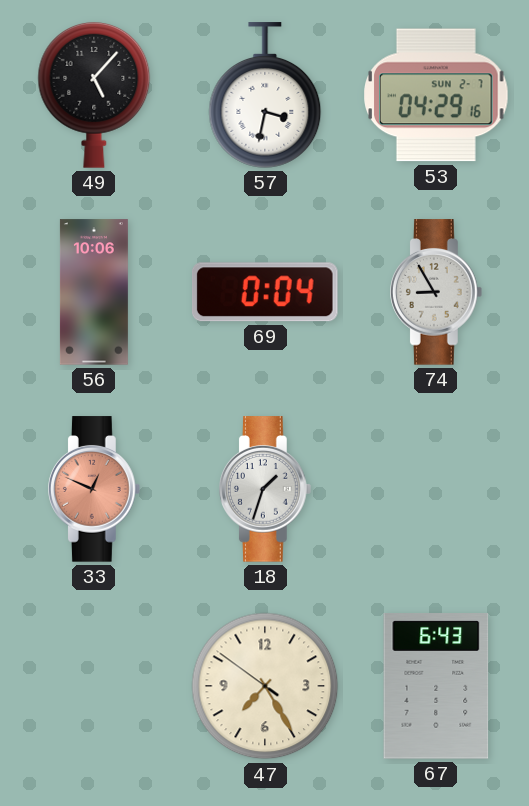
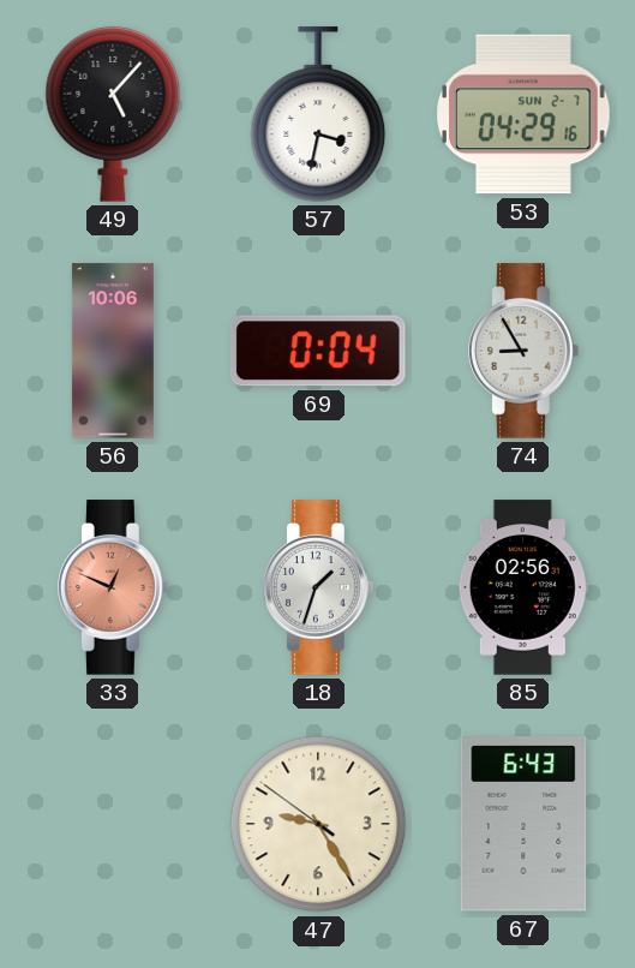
85: none -> 02:56 (523, 587)
47: 7:24 -> 9:24 (318, 824)
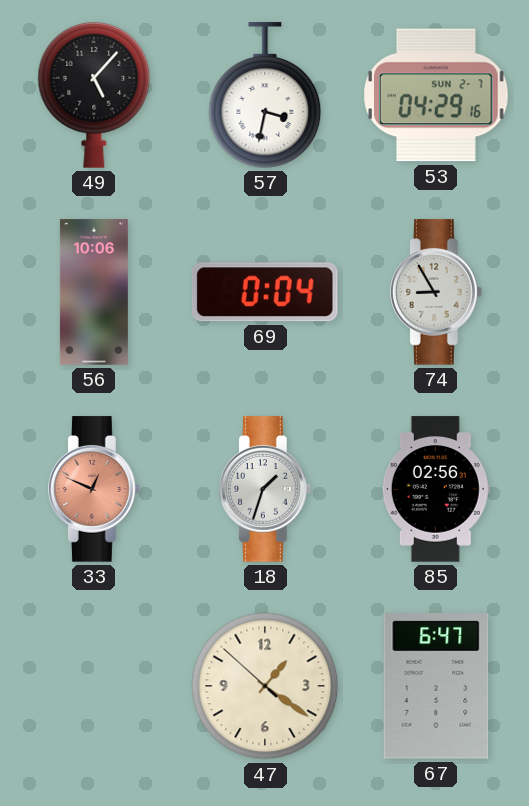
47: 9:24 -> 1:20 (265, 686)
67: 6:43 -> 6:47 (436, 686)
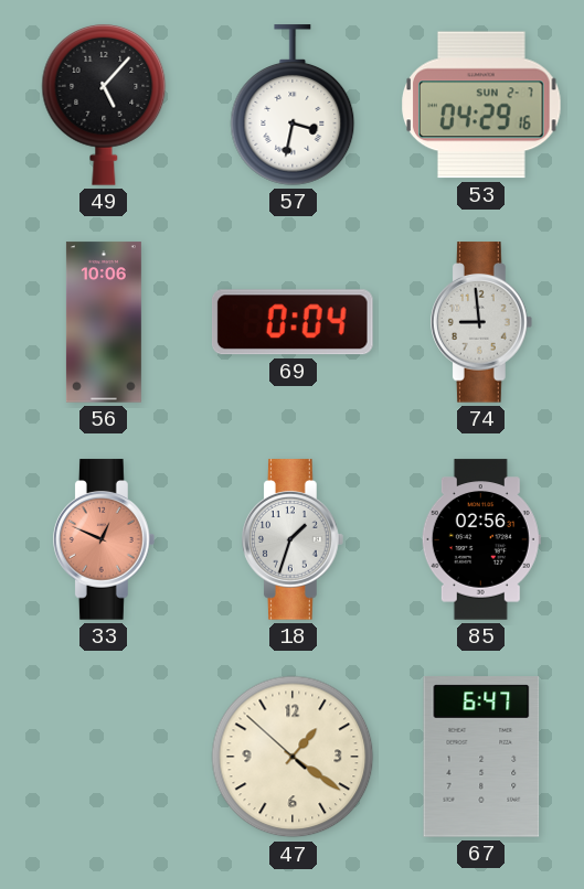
74: 8:55 -> 8:59 (482, 322)
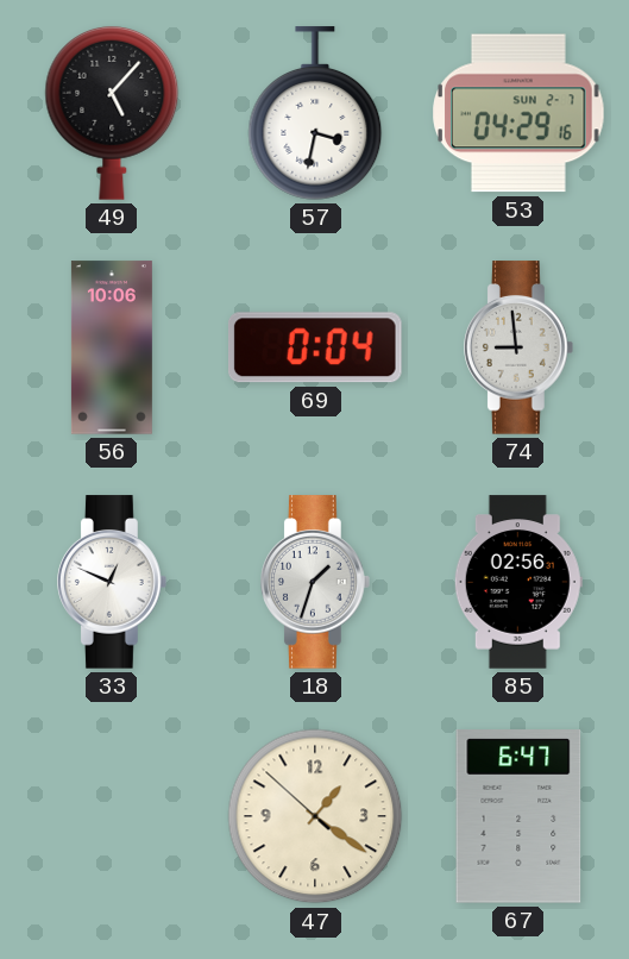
33 dial: salmon -> white (113, 582)
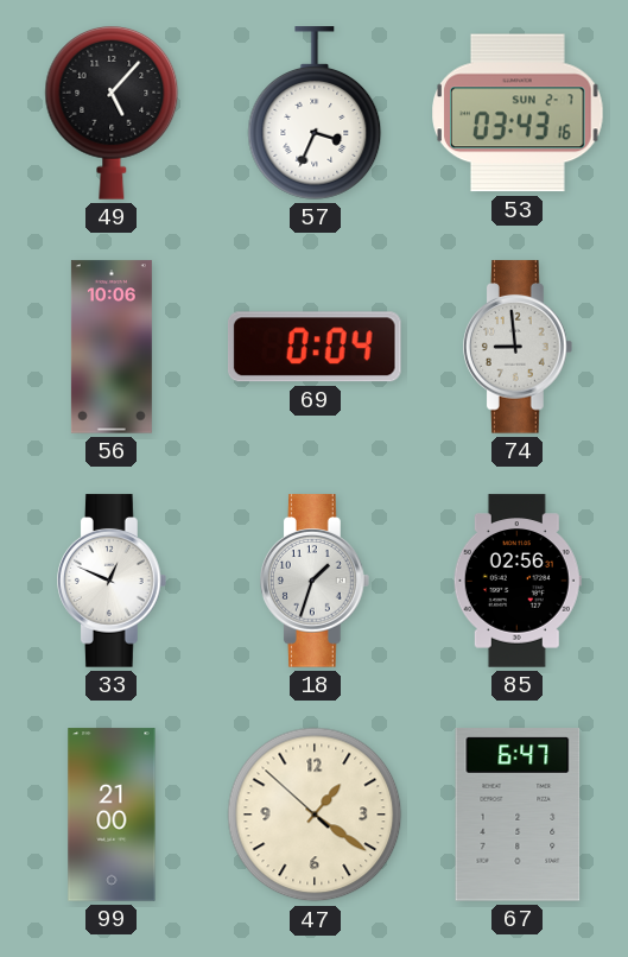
57: 3:32 -> 3:34 (315, 113)
53: 04:29 -> 03:43 (518, 113)
99: none -> 21:00 (112, 815)
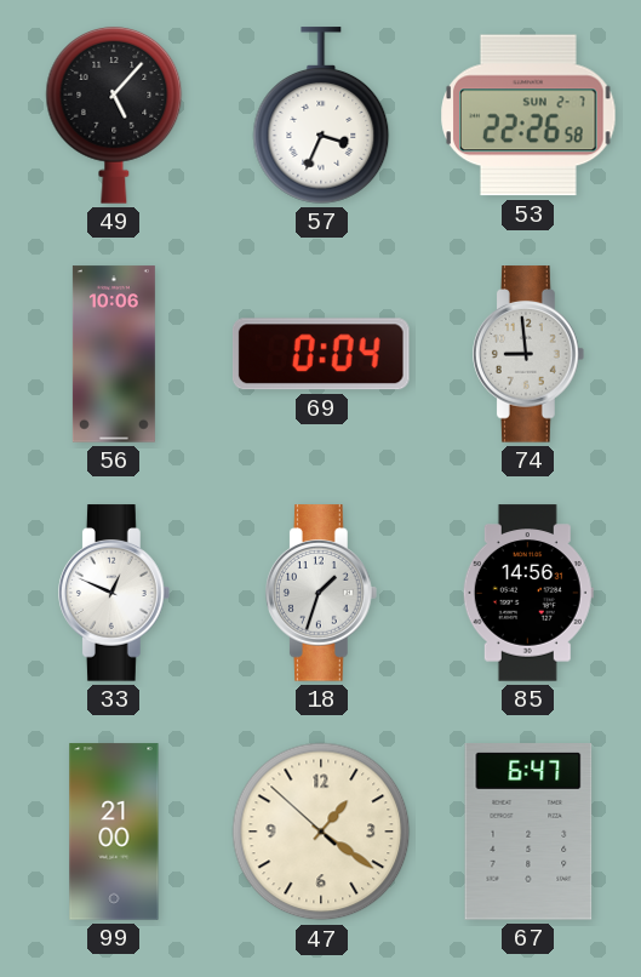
53: 03:43 -> 22:26 (528, 115)
85: 02:56 -> 14:56 (528, 593)
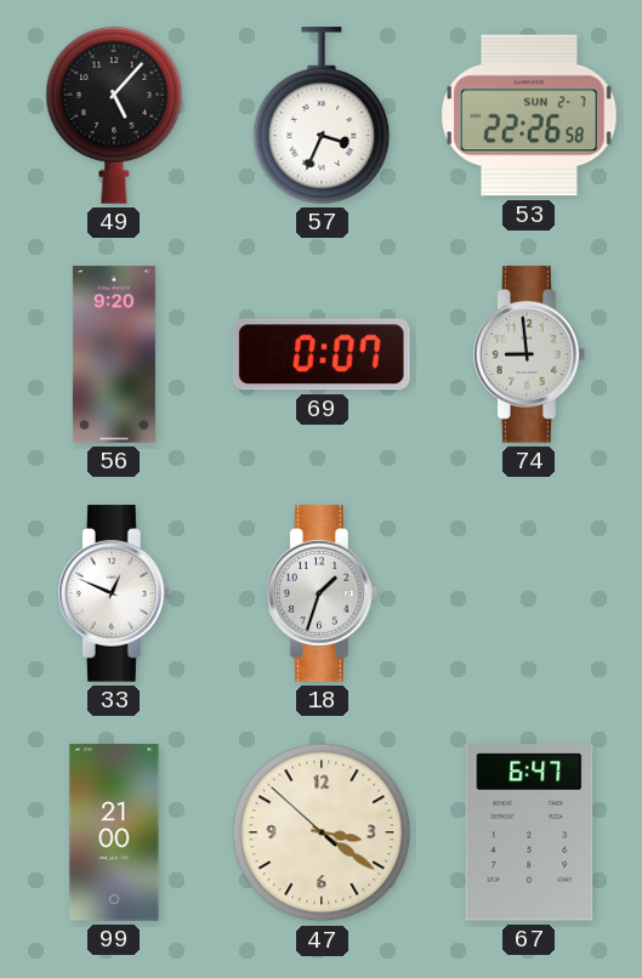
56: 10:06 -> 9:20 (114, 354)
69: 0:04 -> 0:07 (322, 354)
85: 14:56 -> none (528, 593)
47: 1:20 -> 3:20 (322, 832)
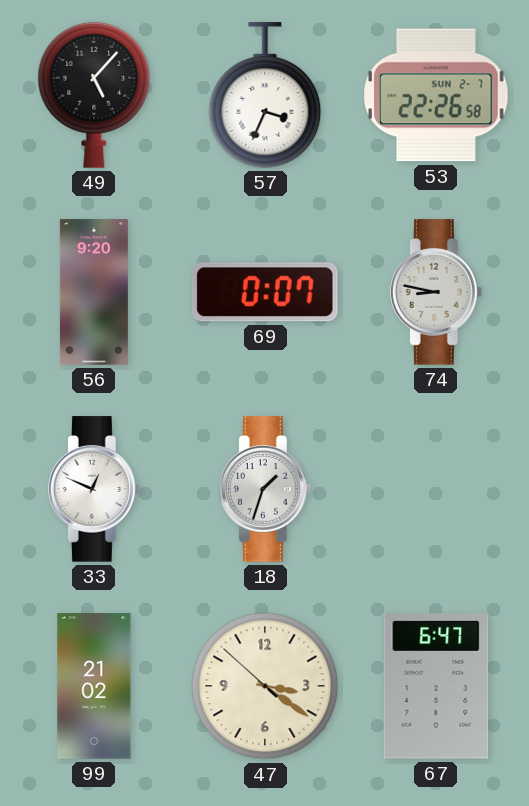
74: 8:59 -> 8:47 (437, 292)
99: 21:00 -> 21:02 (94, 686)
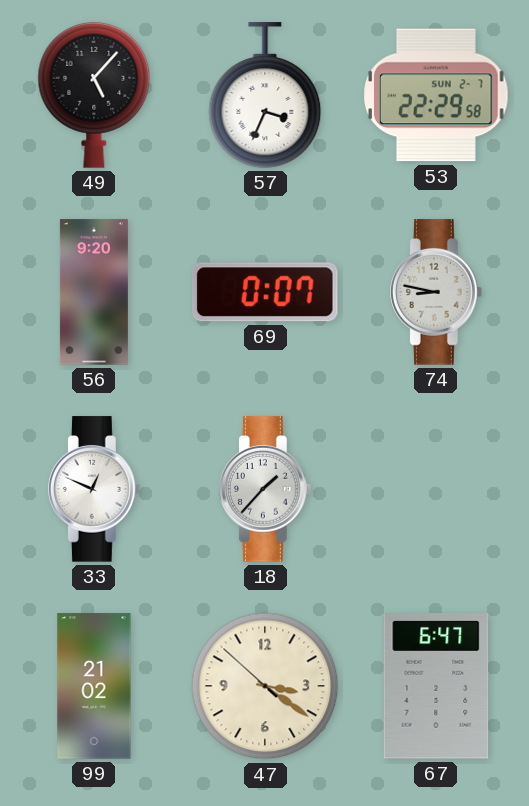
53: 22:26 -> 22:29 (436, 95)
18: 1:33 -> 1:37 (266, 489)
